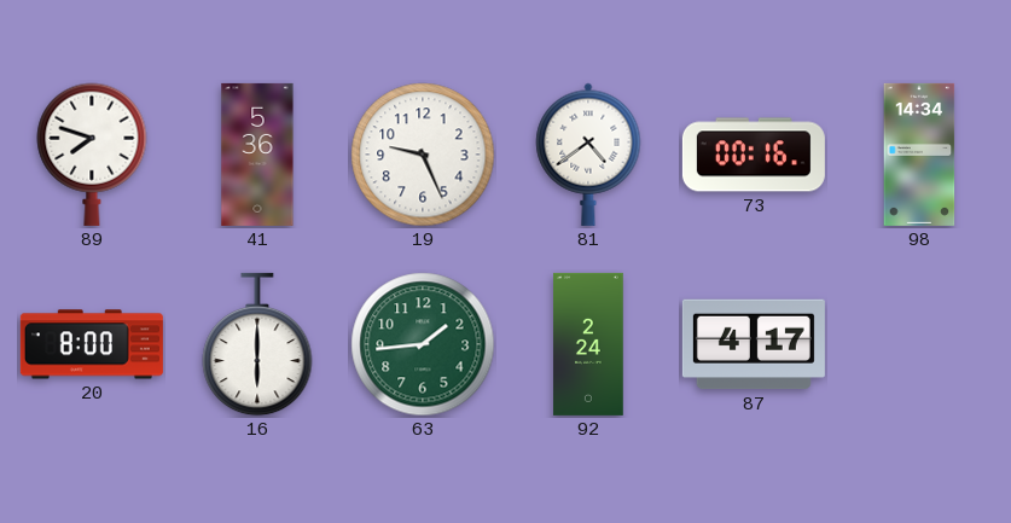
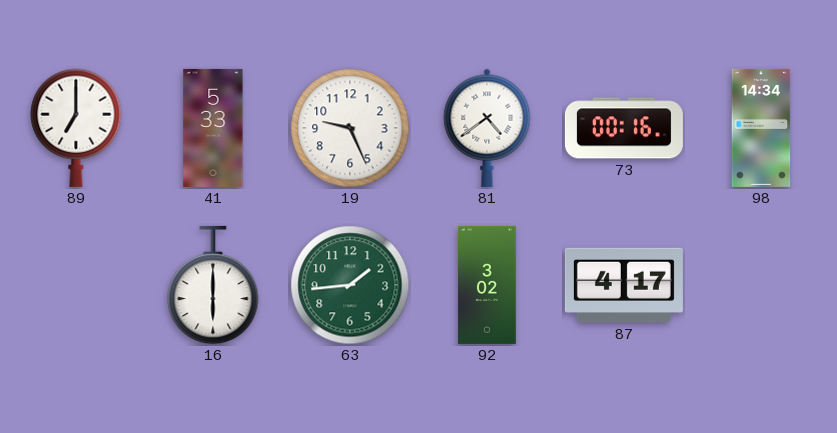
89: 7:48 -> 7:00 (76, 128)
41: 5:36 -> 5:33 (213, 128)
20: 8:00 -> none (92, 344)
92: 2:24 -> 3:02 (487, 285)
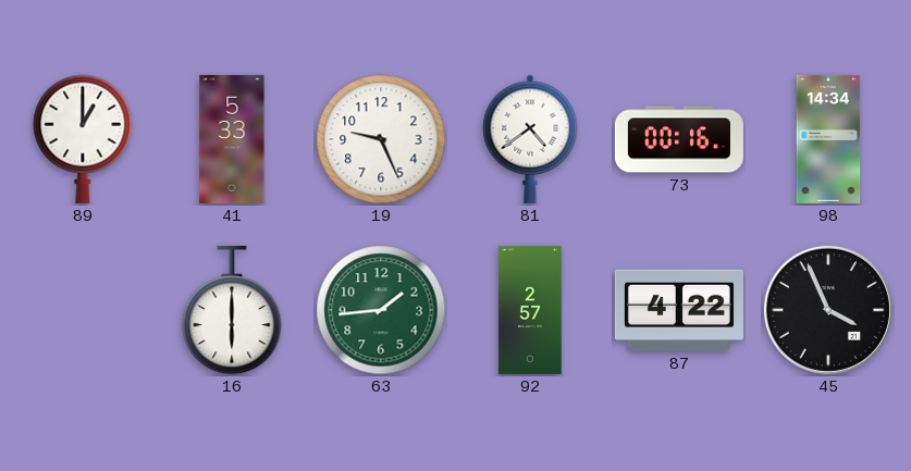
89: 7:00 -> 1:00 (83, 139)
92: 3:02 -> 2:57 (530, 310)
87: 4:17 -> 4:22 (679, 310)
45: none -> 3:56 (828, 310)
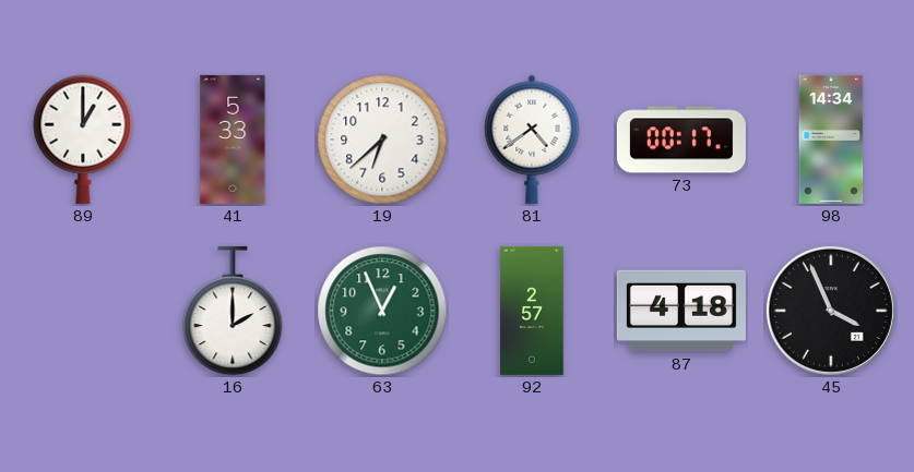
19: 9:26 -> 6:38 (382, 140)
73: 00:16 -> 00:17 (681, 140)
16: 6:00 -> 2:00 (233, 311)
63: 1:44 -> 12:56 (382, 311)
87: 4:22 -> 4:18 (681, 311)
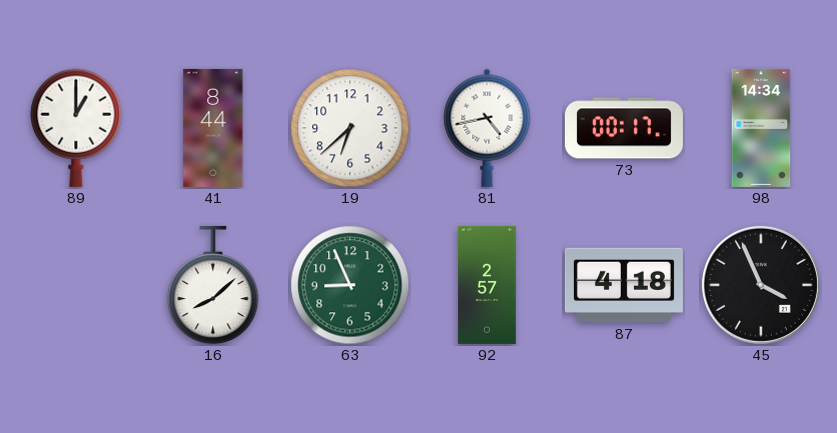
41: 5:33 -> 8:44 (213, 128)
81: 4:39 -> 4:43 (487, 128)
16: 2:00 -> 8:08 (213, 285)
63: 12:56 -> 8:56 (350, 285)
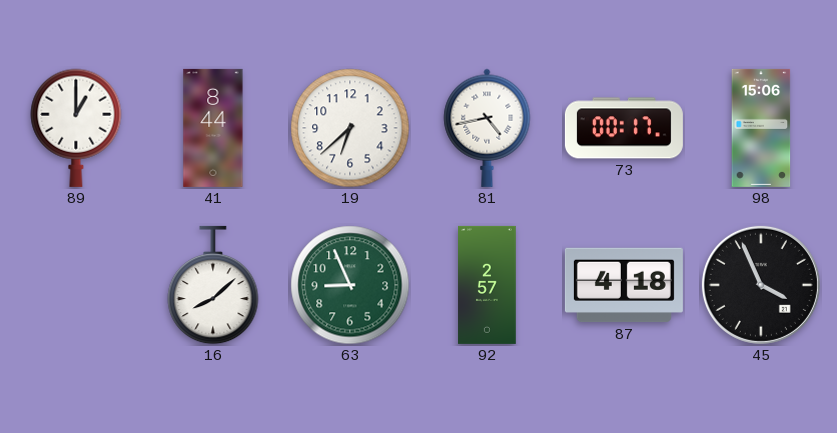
98: 14:34 -> 15:06 (761, 128)
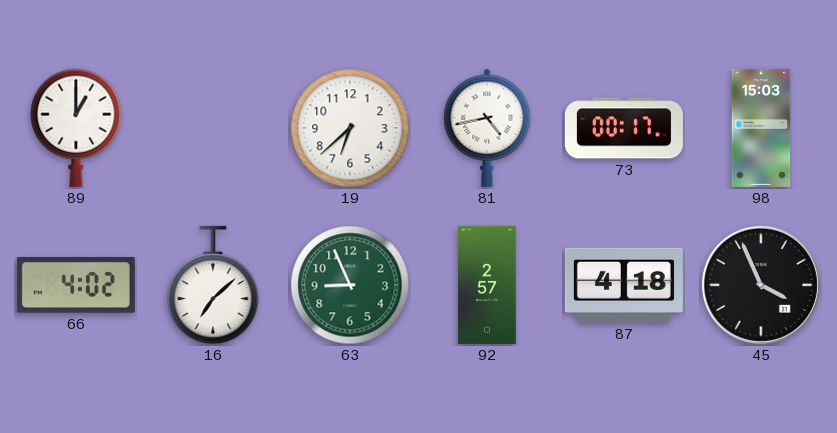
41: 8:44 -> none (213, 128)
98: 15:06 -> 15:03 (761, 128)
66: none -> 4:02 (76, 285)
16: 8:08 -> 7:08 (213, 285)
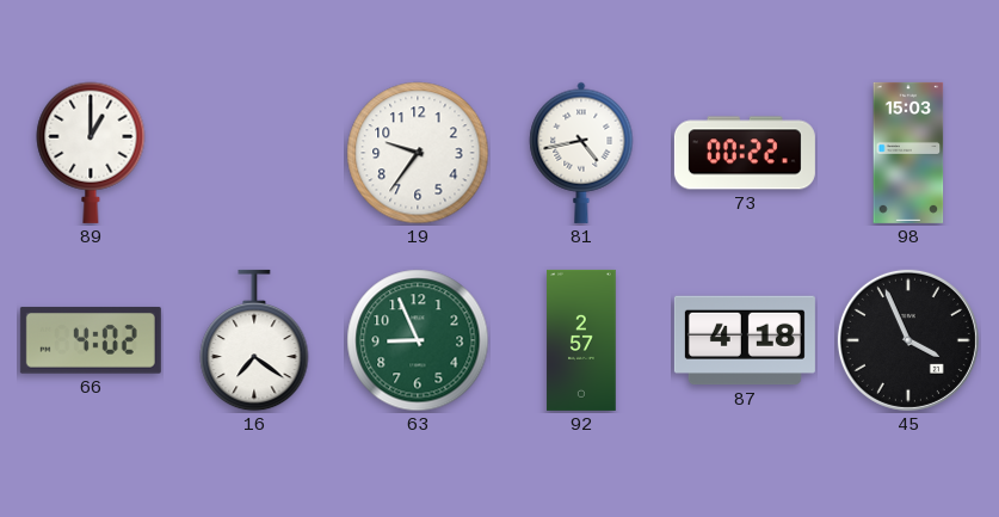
19: 6:38 -> 9:36 (418, 153)
73: 00:17 -> 00:22 (745, 153)
16: 7:08 -> 7:21 (254, 340)
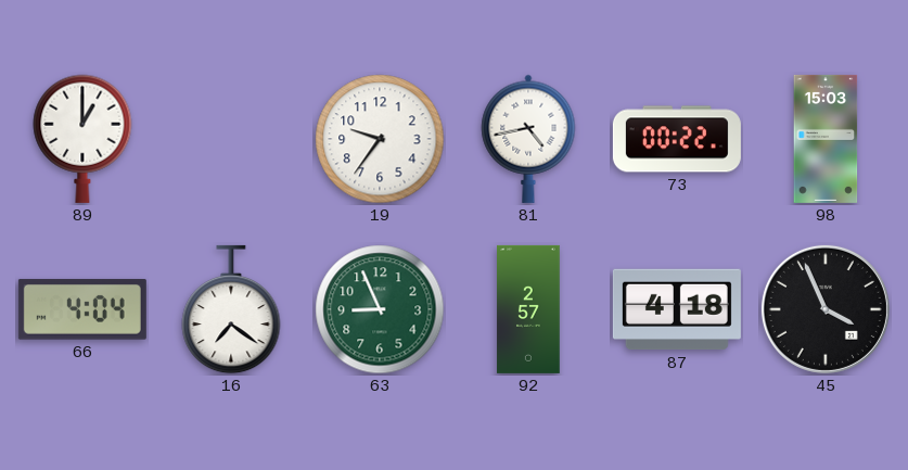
66: 4:02 -> 4:04 (82, 309)
